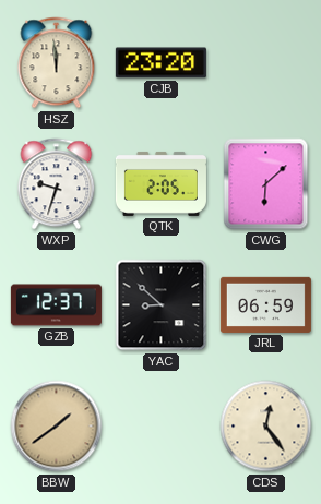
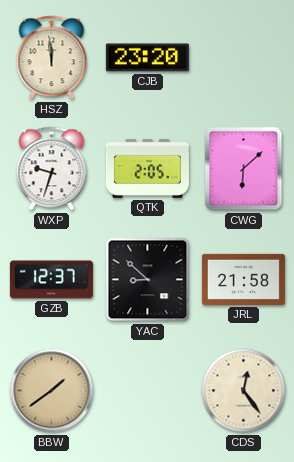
JRL: 06:59 -> 21:58 (243, 279)
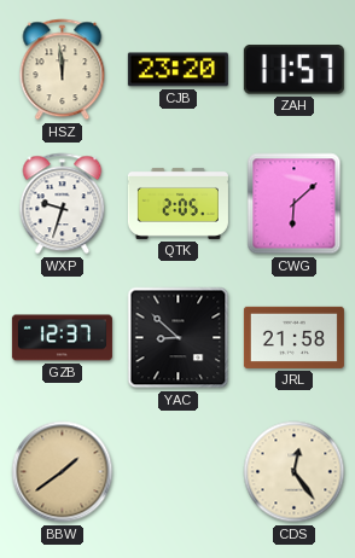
ZAH: none -> 11:57 (293, 70)
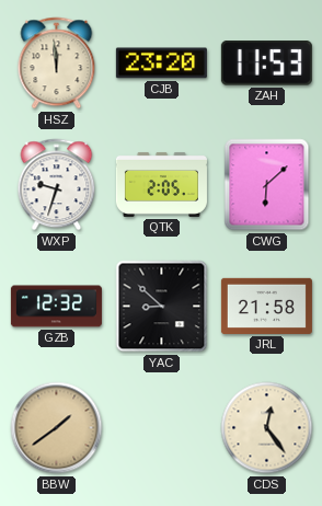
ZAH: 11:57 -> 11:53 (266, 64)
GZB: 12:37 -> 12:32 (56, 307)
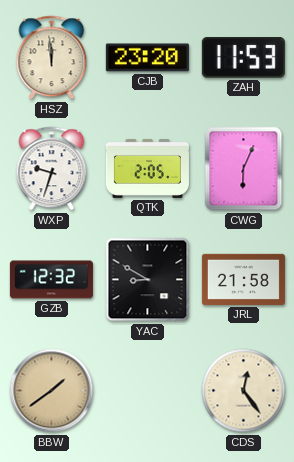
CWG: 6:08 -> 6:04 (244, 169)
YAC: 8:52 -> 8:50 (148, 280)
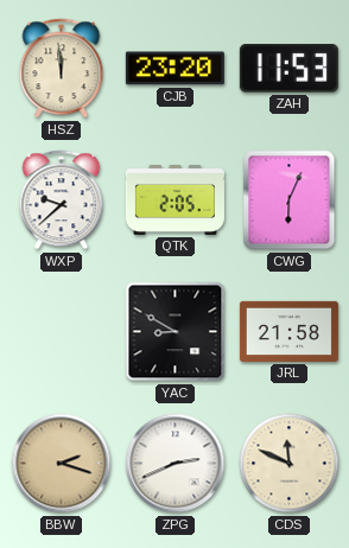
WXP: 9:33 -> 9:38 (62, 200)
GZB: 12:32 -> none (51, 280)
BBW: 1:39 -> 2:18 (62, 464)
ZPG: none -> 2:41 (176, 464)
CDS: 12:24 -> 11:49 (290, 464)
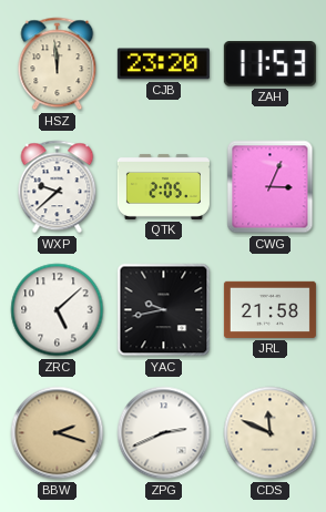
CWG: 6:04 -> 3:04 (271, 187)
ZRC: none -> 5:08 (58, 310)
YAC: 8:50 -> 9:43 (164, 310)
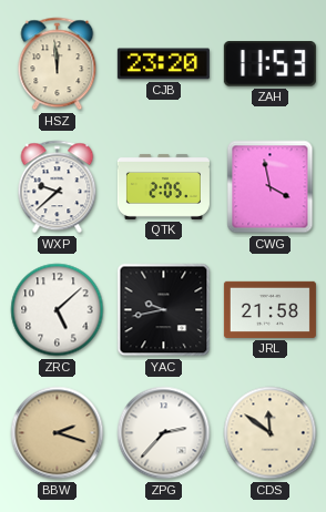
CWG: 3:04 -> 3:58 (271, 187)
ZPG: 2:41 -> 2:37 (164, 433)
CDS: 11:49 -> 11:51 (271, 433)
